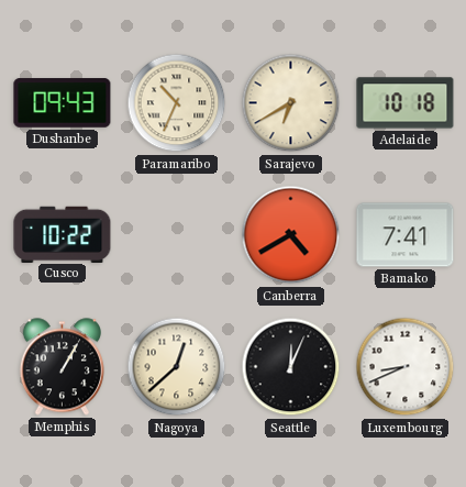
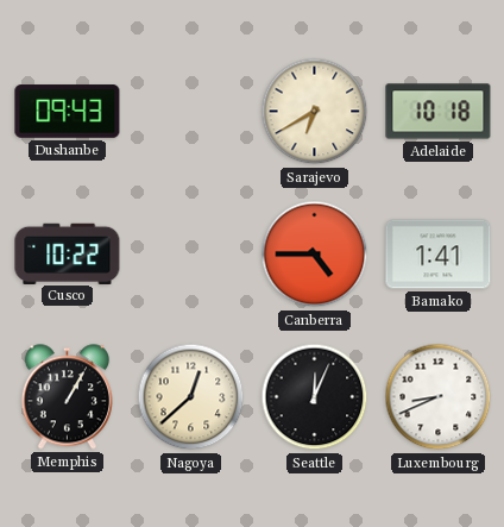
Paramaribo: 10:34 -> none (177, 103)
Canberra: 4:40 -> 4:45 (315, 255)
Bamako: 7:41 -> 1:41 (439, 255)
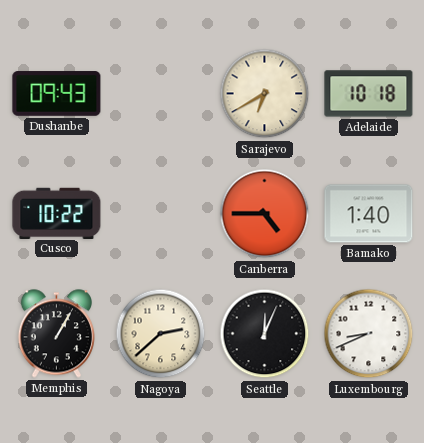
Bamako: 1:41 -> 1:40 (369, 214)
Nagoya: 12:38 -> 2:38 (161, 334)
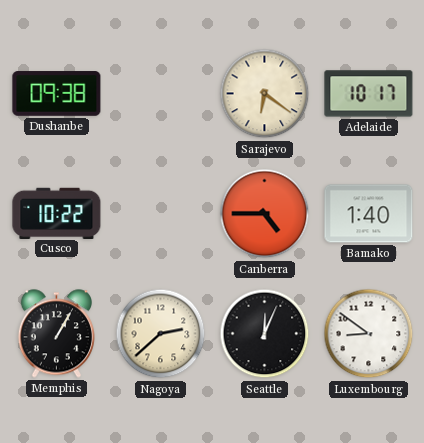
Dushanbe: 09:43 -> 09:38 (57, 94)
Sarajevo: 6:40 -> 6:21 (265, 94)
Adelaide: 10:18 -> 10:17 (369, 94)
Luxembourg: 8:41 -> 8:51 (369, 334)
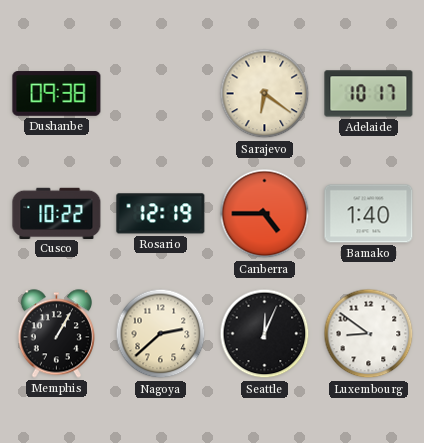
Rosario: none -> 12:19 (161, 214)
